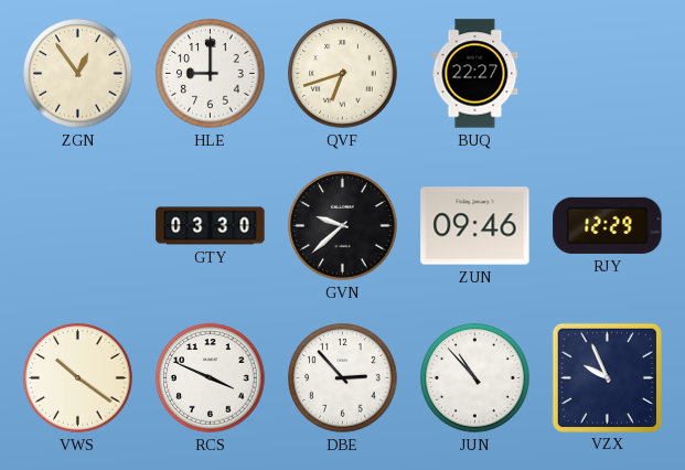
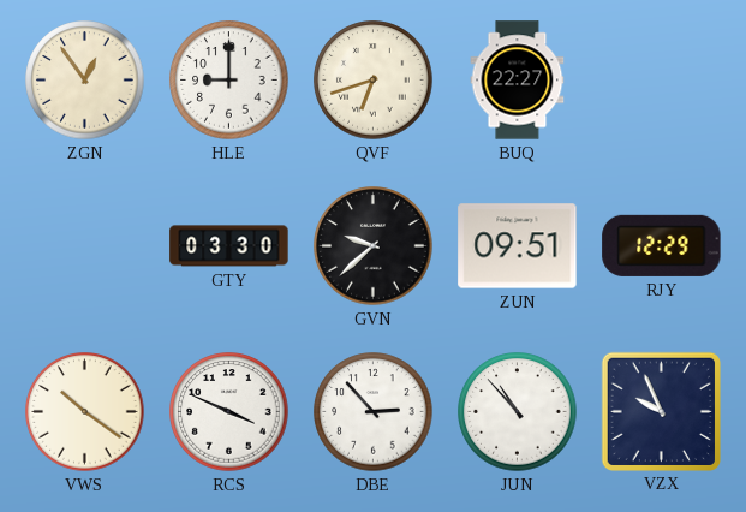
ZUN: 09:46 -> 09:51 (518, 246)
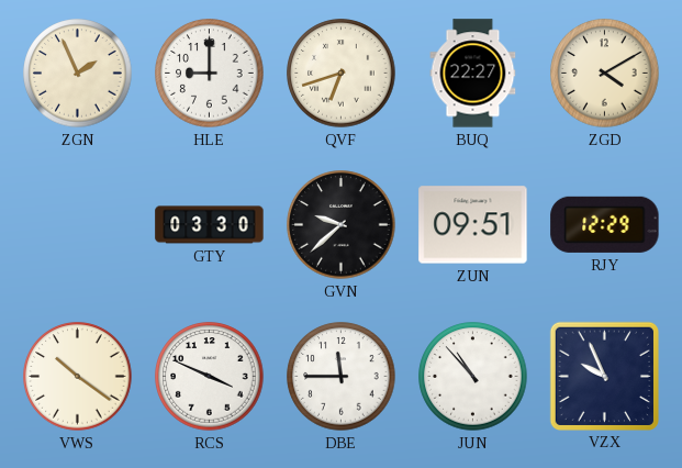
ZGN: 12:54 -> 1:56 (78, 74)
ZGD: none -> 4:10 (605, 74)
DBE: 2:53 -> 11:45 (342, 377)
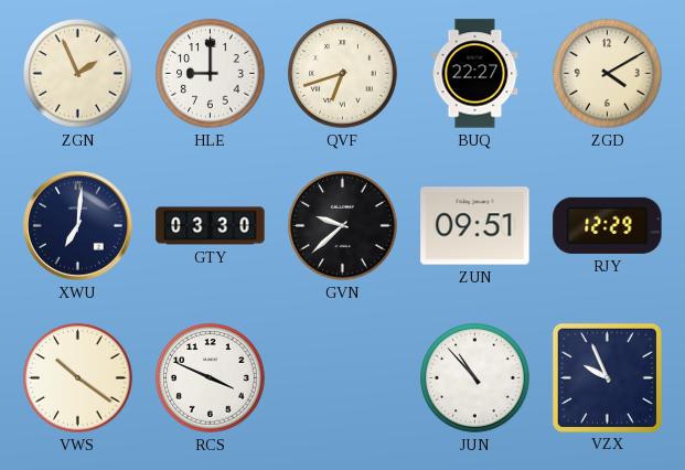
XWU: none -> 7:01 (77, 225)
DBE: 11:45 -> none (342, 377)
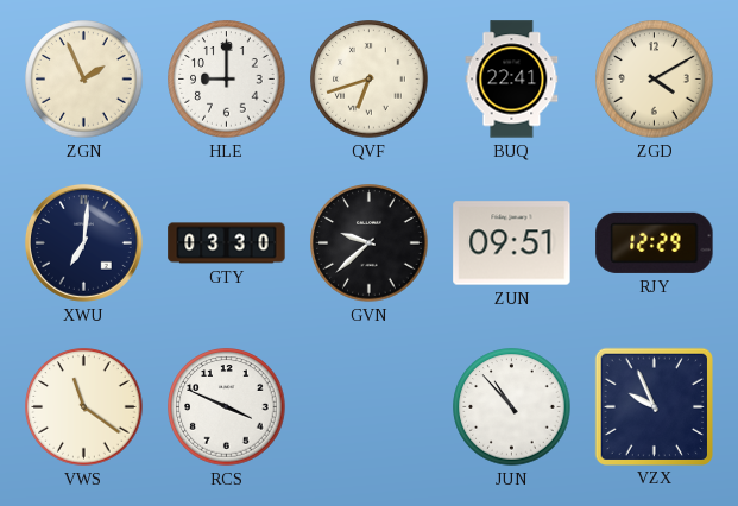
BUQ: 22:27 -> 22:41 (512, 80)
VWS: 10:21 -> 11:21 (84, 407)
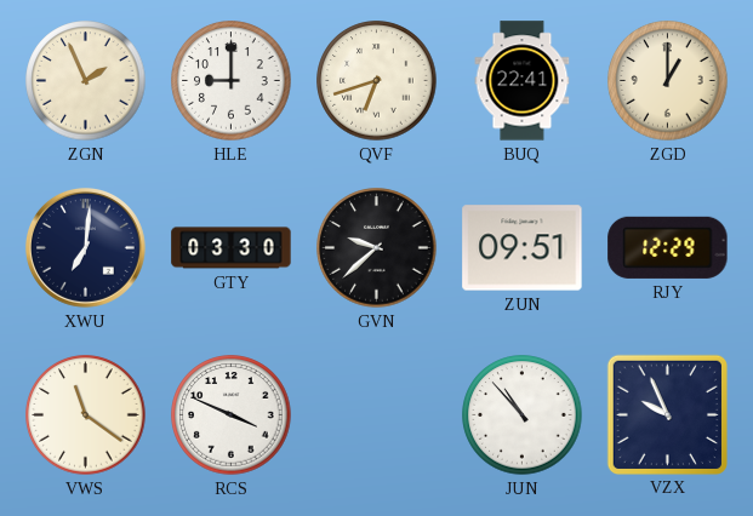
ZGD: 4:10 -> 1:00 (668, 81)
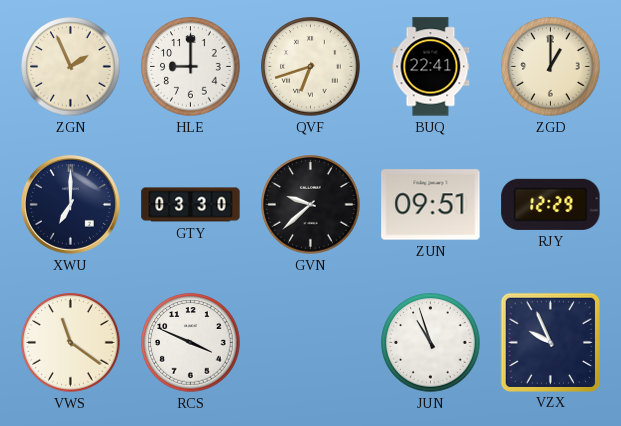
XWU: 7:01 -> 7:00 (70, 204)
JUN: 10:53 -> 10:57 (431, 343)
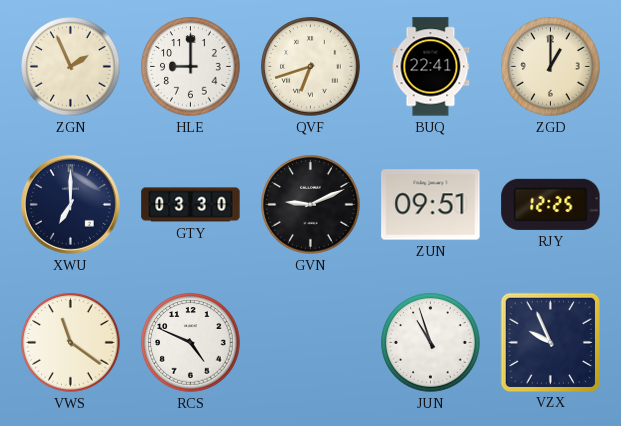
GVN: 9:38 -> 9:11 (311, 205)
RJY: 12:29 -> 12:25 (551, 204)
RCS: 3:49 -> 4:49 (191, 343)
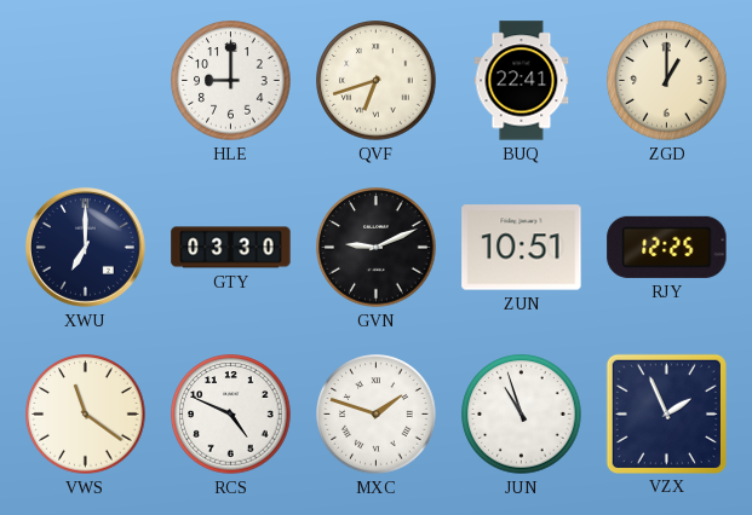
ZGN: 1:56 -> none (71, 67)
ZUN: 09:51 -> 10:51 (522, 248)
MXC: none -> 1:48 (377, 415)
VZX: 9:56 -> 1:56 (666, 413)
